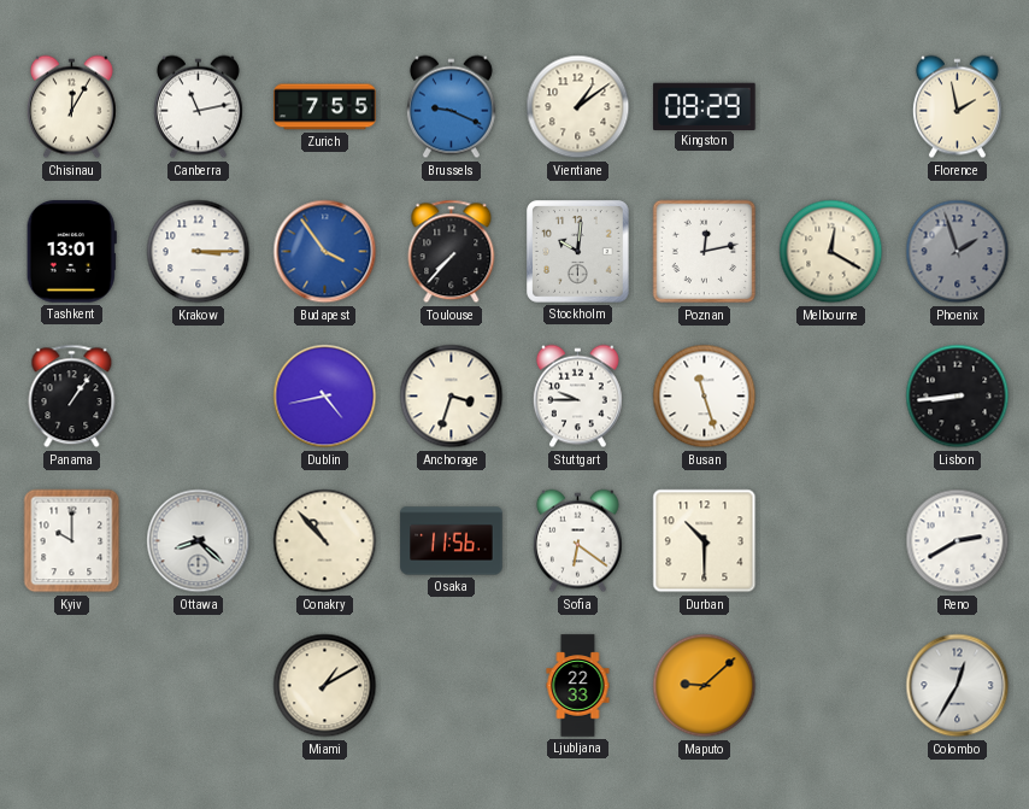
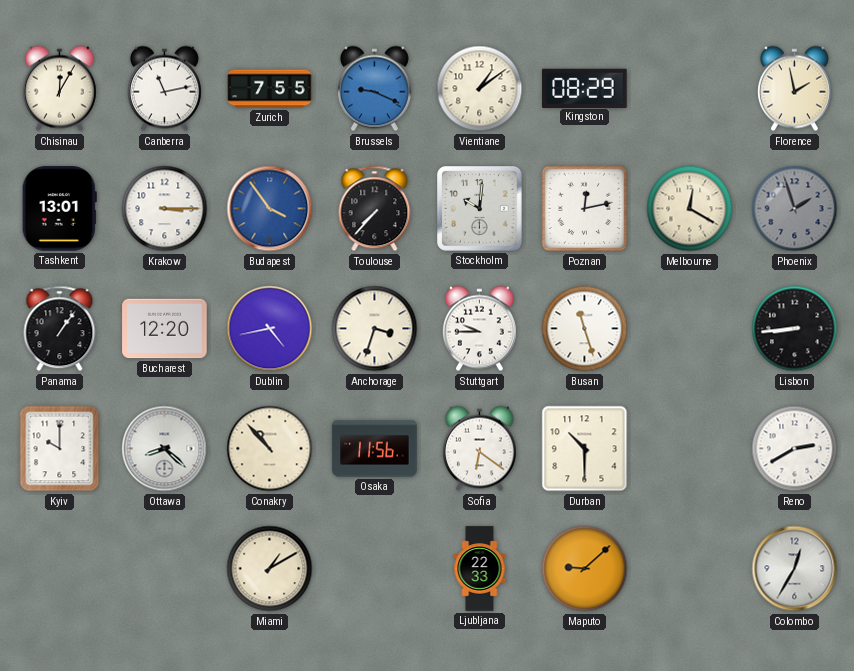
Bucharest: none -> 12:20 (165, 329)
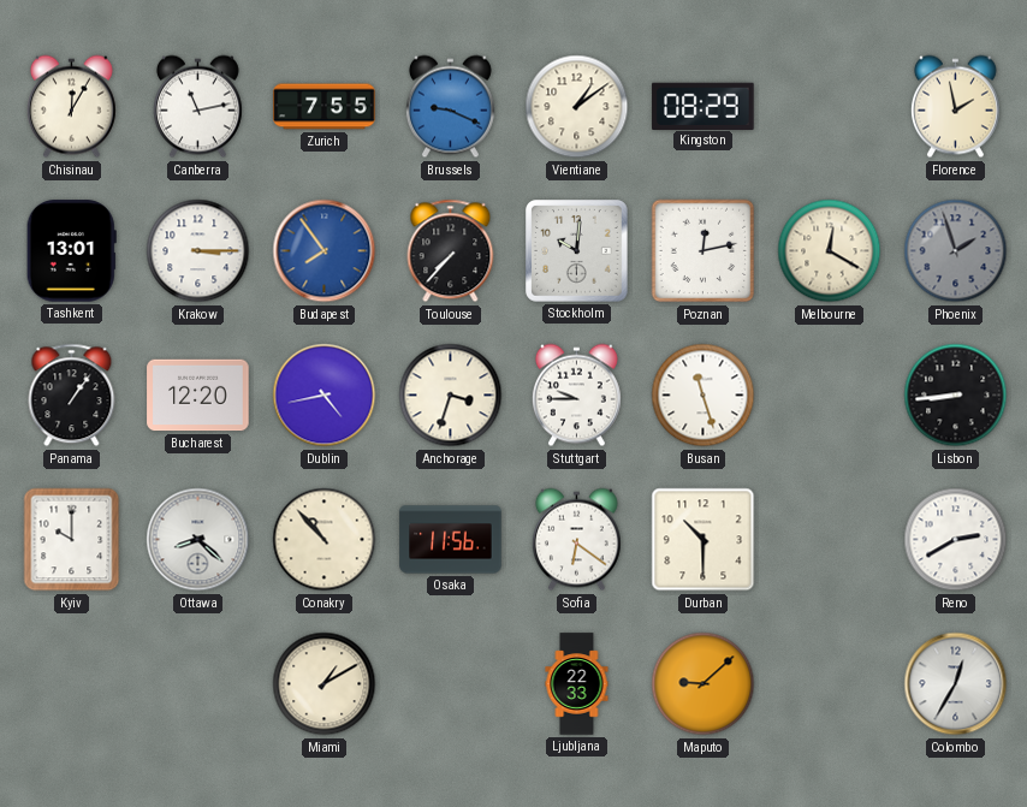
Budapest: 3:54 -> 7:54 (325, 251)
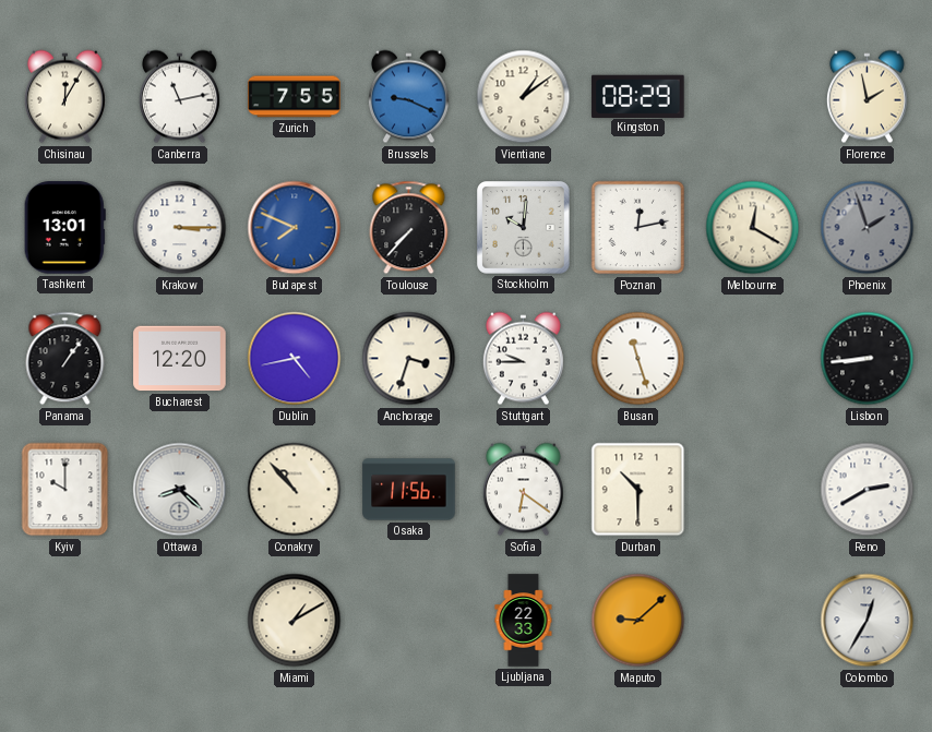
Budapest: 7:54 -> 7:49 (295, 228)
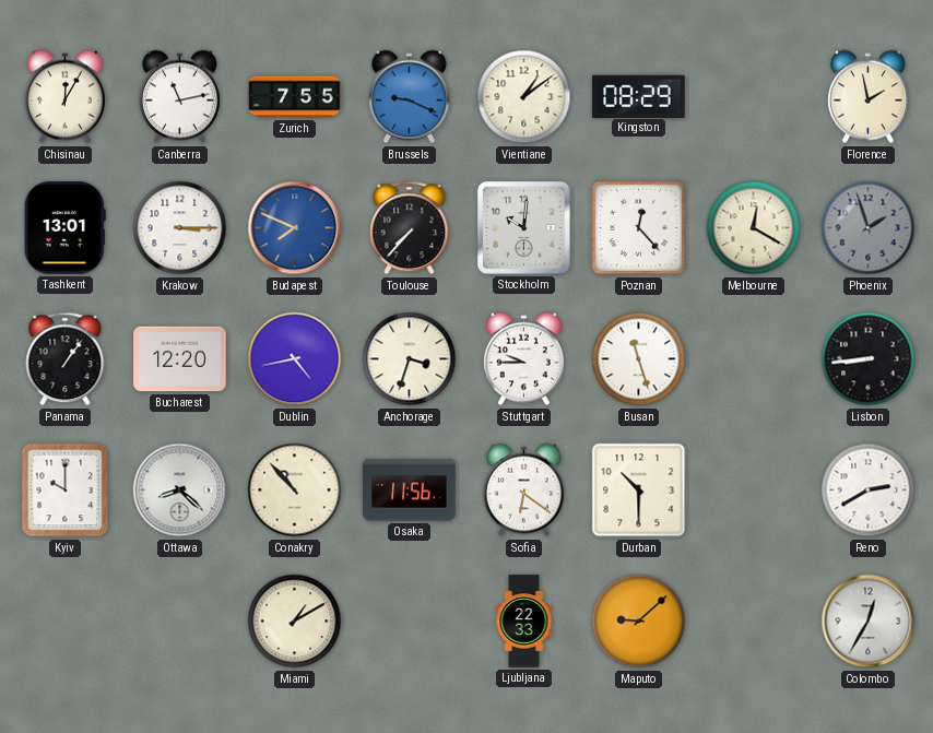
Poznan: 12:13 -> 12:23 (639, 228)
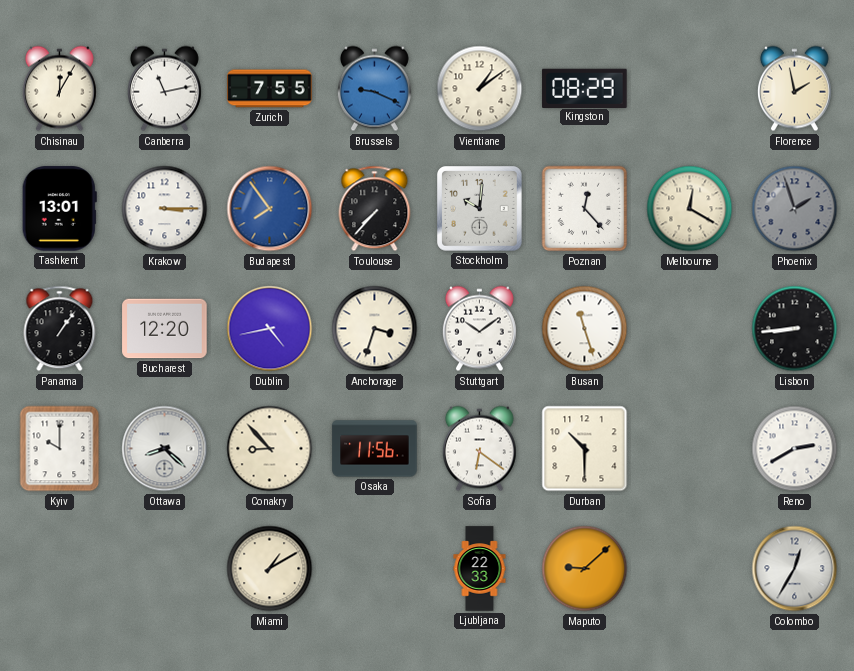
Budapest: 7:49 -> 7:54 (270, 209)
Stuttgart: 9:45 -> 10:09 (479, 329)
Conakry: 10:53 -> 8:53 (270, 449)
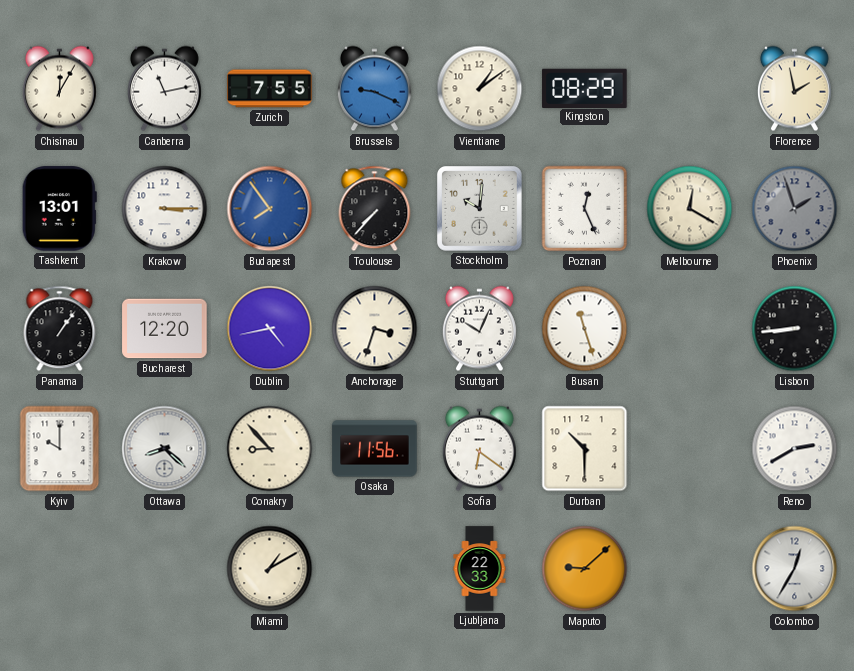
Poznan: 12:23 -> 12:26 (585, 209)
Stuttgart: 10:09 -> 10:04 (479, 329)
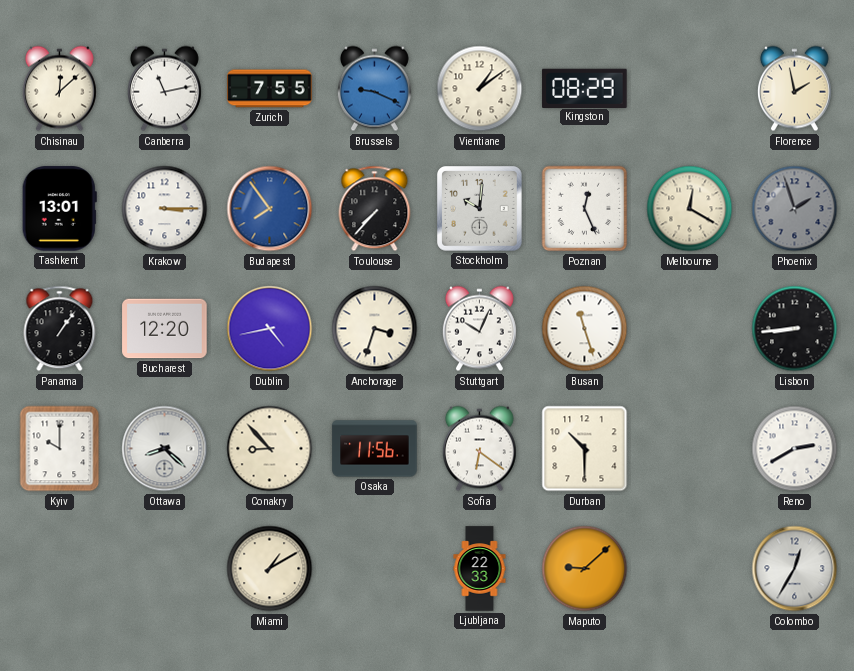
Chisinau: 12:05 -> 12:08 (59, 89)
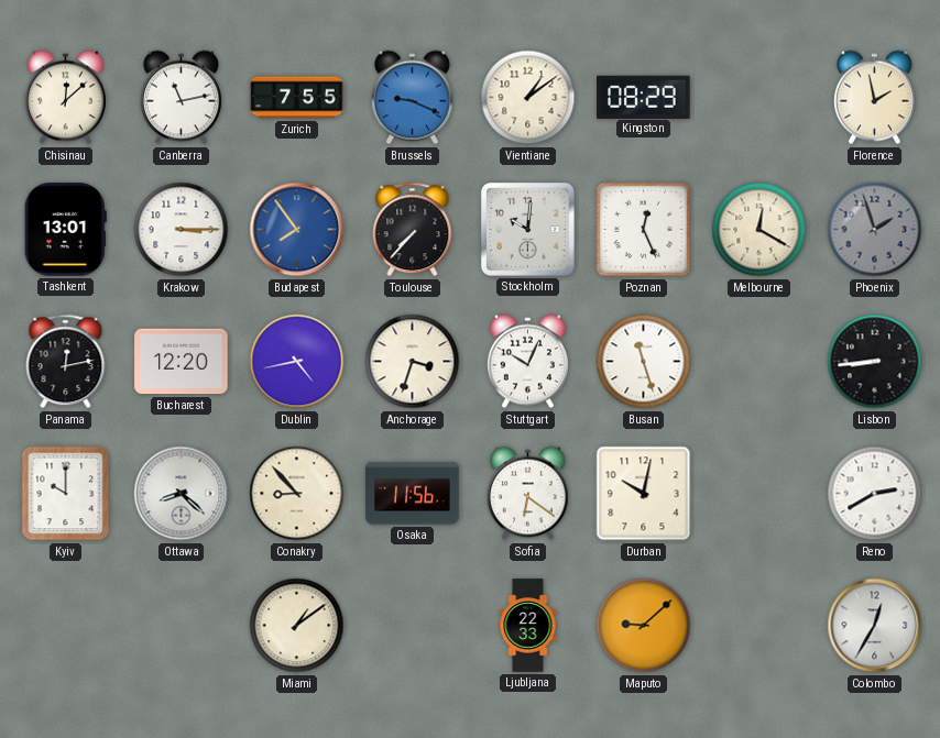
Panama: 1:06 -> 12:13 (66, 362)
Durban: 10:30 -> 10:02 (644, 494)
Miami: 1:10 -> 1:09 (297, 626)
